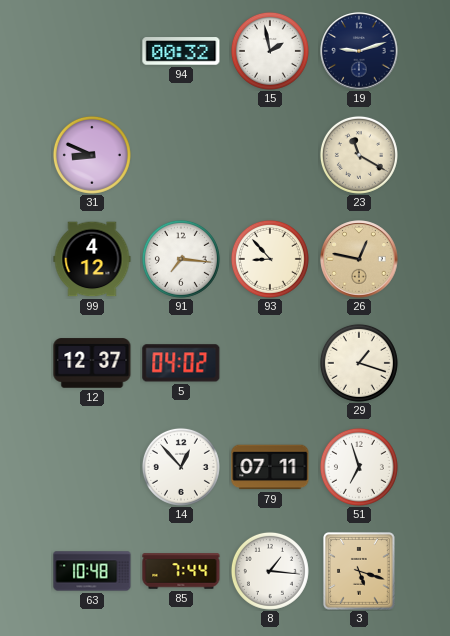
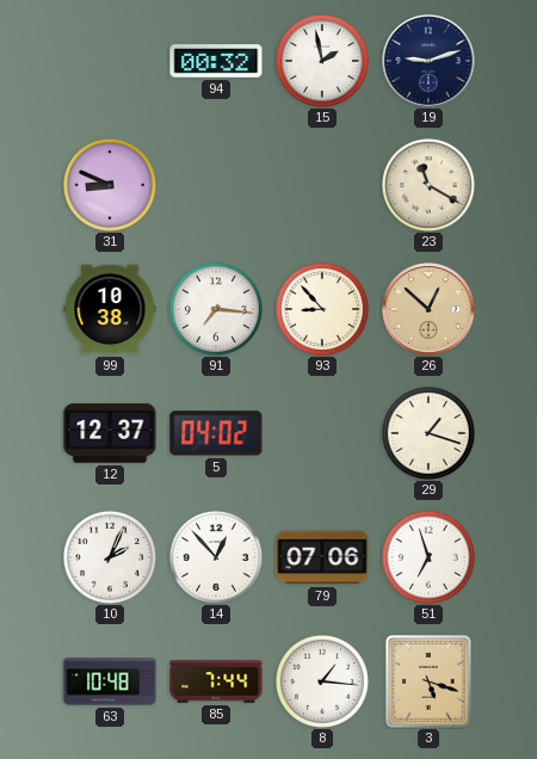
99: 4:12 -> 10:38 (110, 309)
26: 12:47 -> 12:52 (428, 309)
10: none -> 2:04 (110, 557)
79: 07:11 -> 07:06 (322, 557)
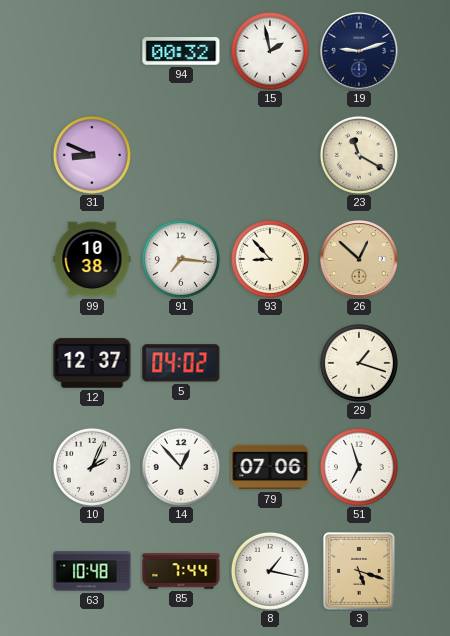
8: 1:16 -> 1:17 (270, 571)
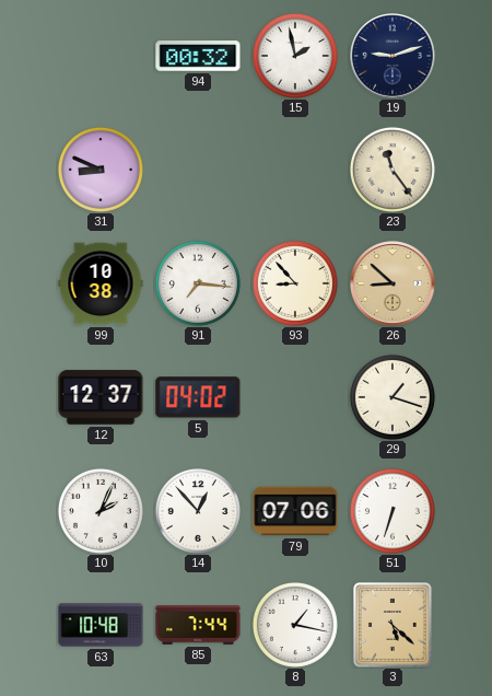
23: 11:20 -> 11:24 (393, 170)
26: 12:52 -> 8:52 (393, 283)
51: 6:57 -> 6:33 (393, 511)
3: 5:18 -> 5:22 (394, 626)
